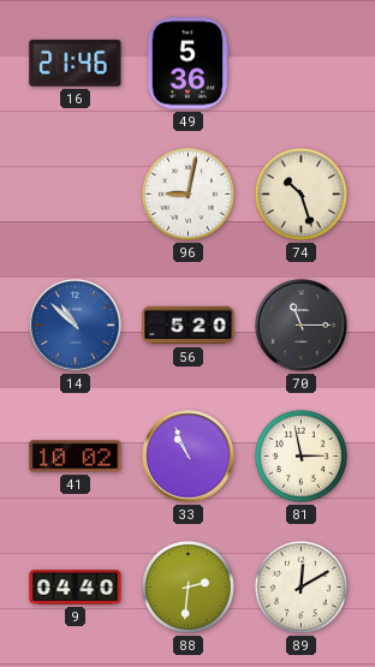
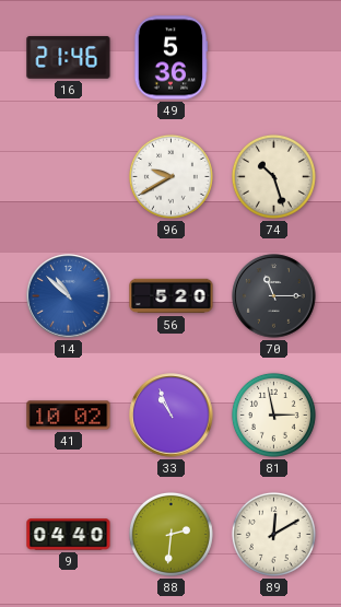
96: 9:02 -> 9:40 (170, 176)
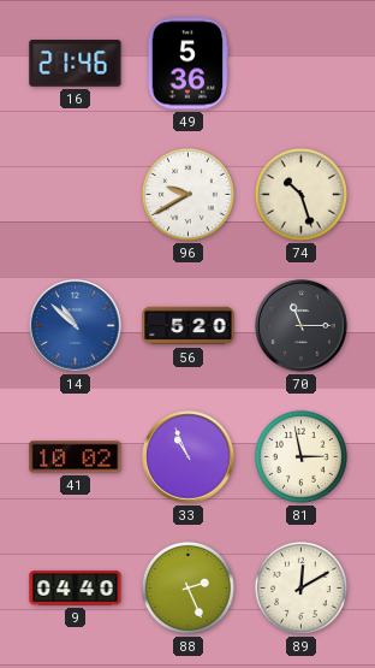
88: 2:31 -> 2:26 (187, 587)
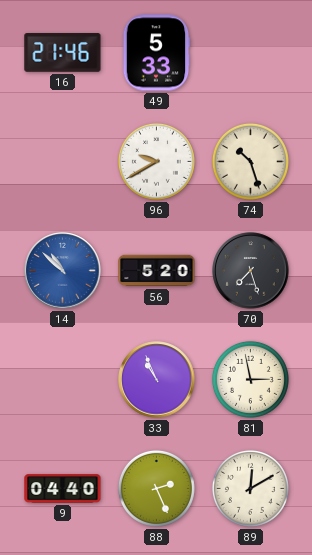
49: 5:36 -> 5:33 (156, 53)
70: 11:15 -> 7:27 (251, 271)
41: 10:02 -> none (76, 457)
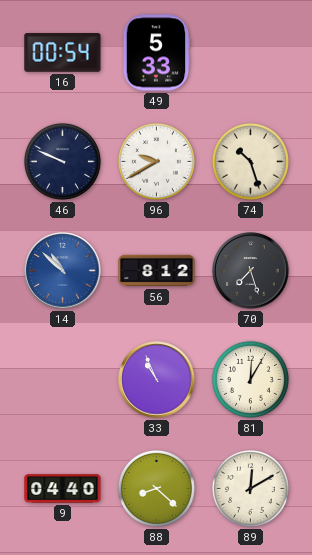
16: 21:46 -> 00:54 (63, 53)
46: none -> 9:49 (62, 161)
56: 5:20 -> 8:12 (157, 271)
81: 2:58 -> 12:05 (250, 379)
88: 2:26 -> 8:22 (156, 488)
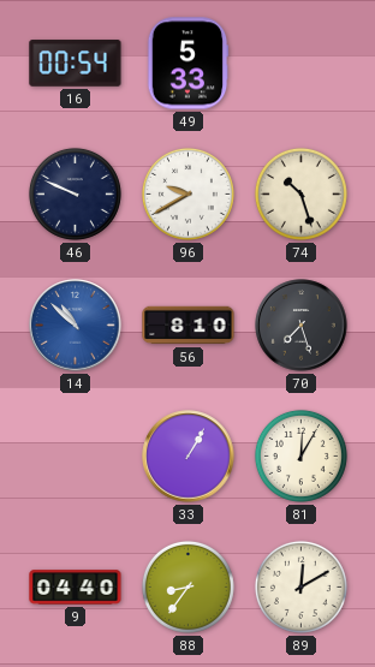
56: 8:12 -> 8:10 (189, 326)
33: 10:56 -> 1:05 (189, 457)
88: 8:22 -> 8:36 (187, 586)
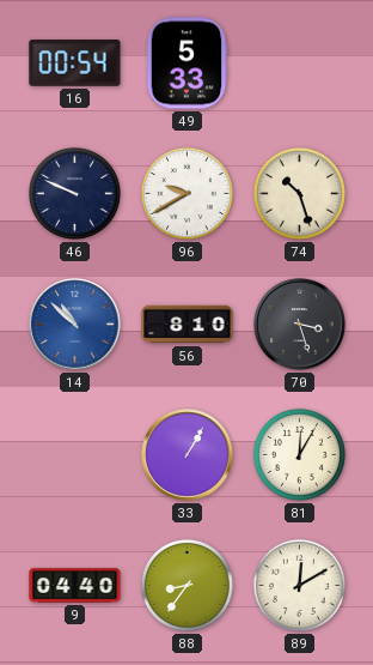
70: 7:27 -> 3:27 (300, 325)
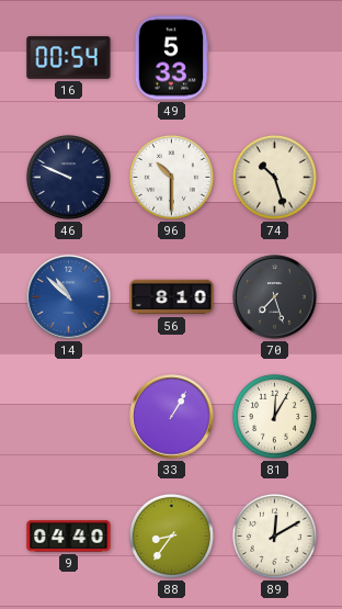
96: 9:40 -> 10:30 (171, 177)
70: 3:27 -> 7:27 (275, 297)
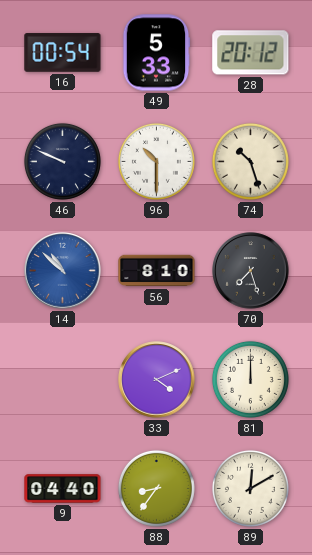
28: none -> 20:12 (251, 53)
33: 1:05 -> 4:11 (157, 380)
81: 12:05 -> 12:00 (250, 379)
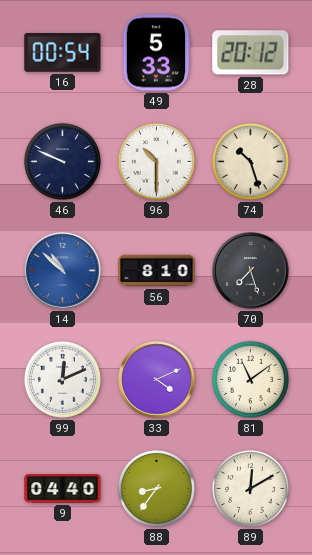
99: none -> 12:11 (62, 379)
81: 12:00 -> 11:09 (250, 379)
